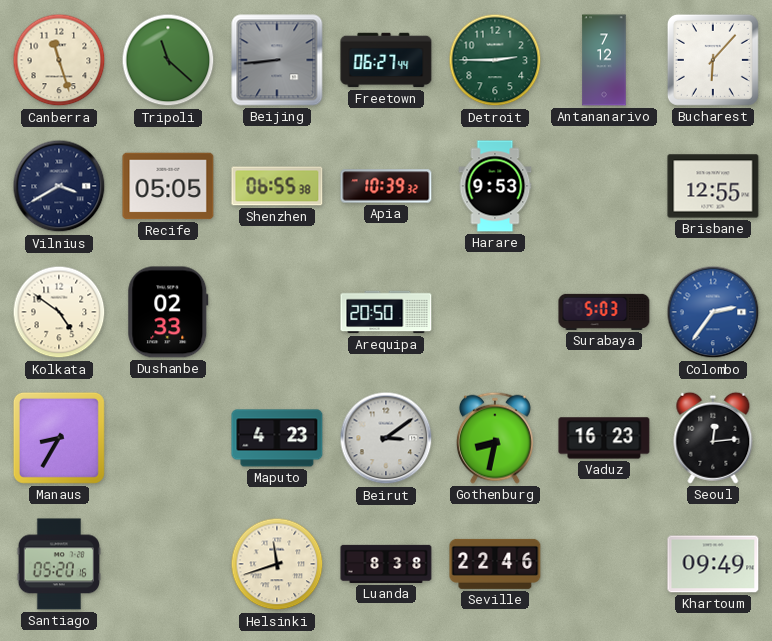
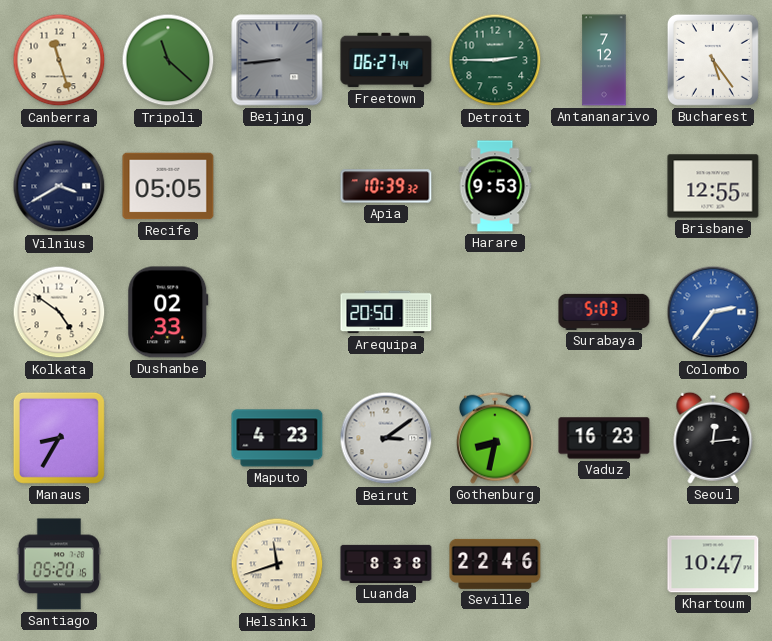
Bucharest: 6:07 -> 5:24 (713, 60)
Shenzhen: 06:55 -> none (277, 186)
Khartoum: 09:49 -> 10:47 (713, 564)
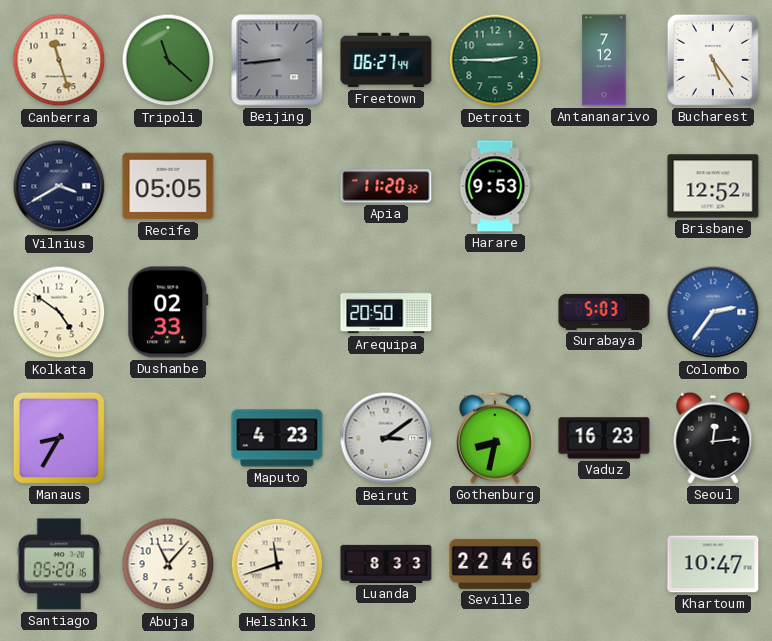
Apia: 10:39 -> 11:20 (386, 186)
Brisbane: 12:55 -> 12:52 (713, 186)
Abuja: none -> 11:07 (168, 564)
Luanda: 8:38 -> 8:33 (386, 564)
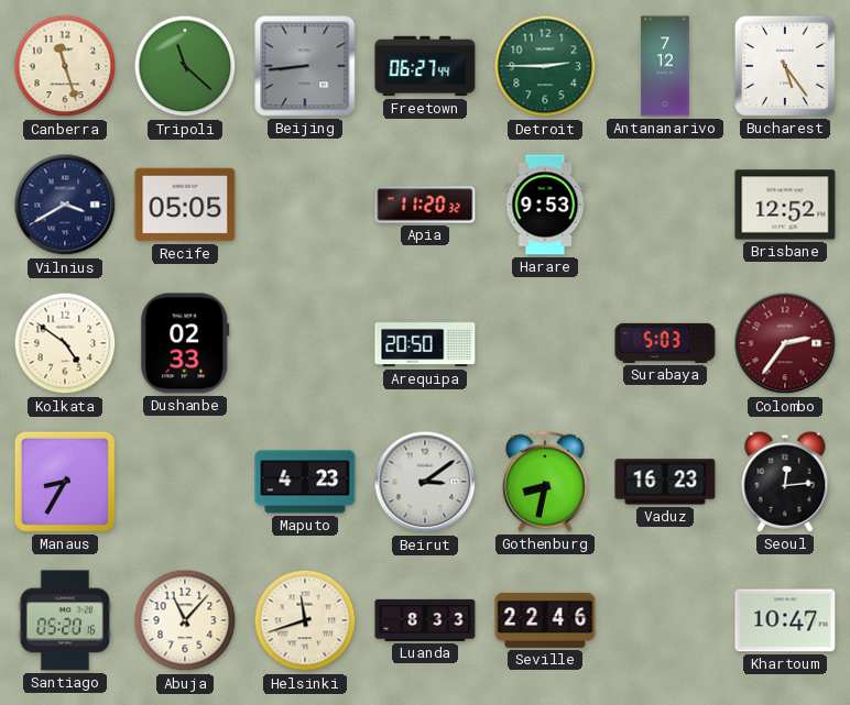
Colombo dial: blue -> burgundy (785, 343)
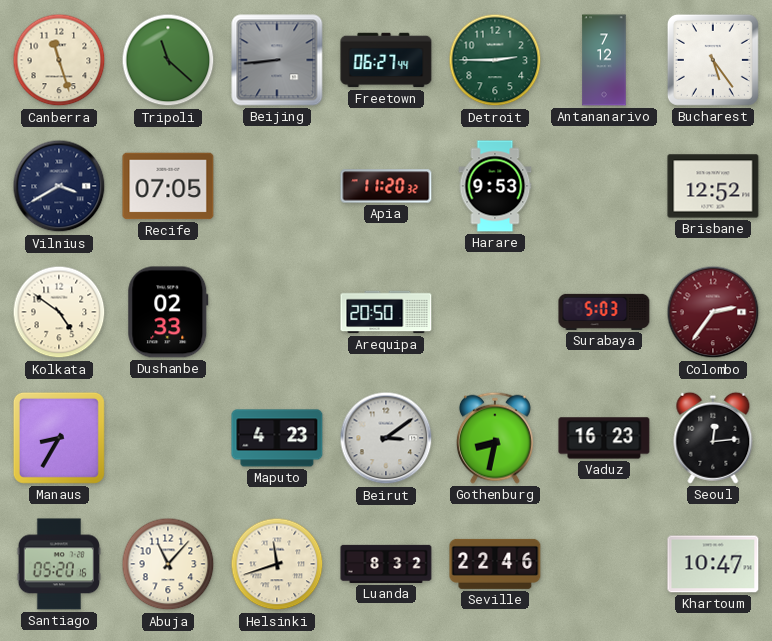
Recife: 05:05 -> 07:05 (168, 186)
Luanda: 8:33 -> 8:32 (386, 564)
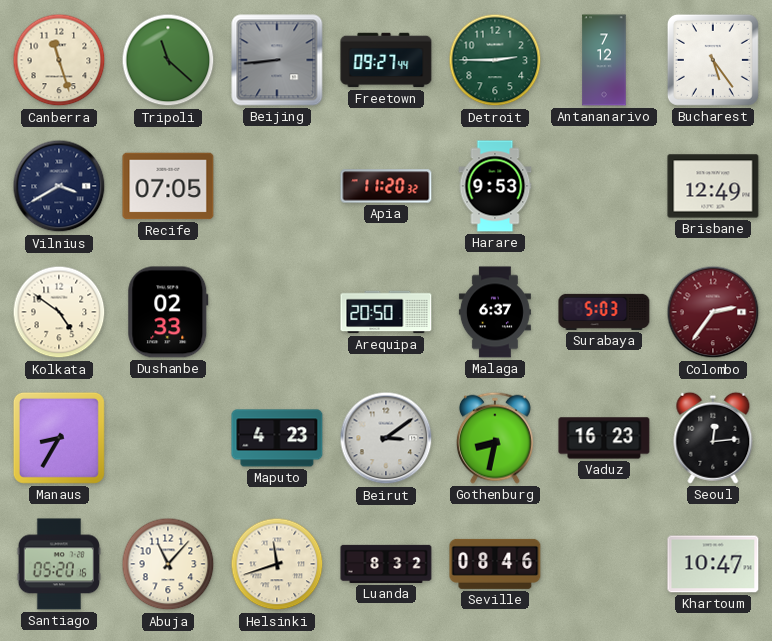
Freetown: 06:27 -> 09:27 (386, 60)
Brisbane: 12:52 -> 12:49 (713, 186)
Malaga: none -> 6:37 (495, 312)
Seville: 22:46 -> 08:46 (495, 564)
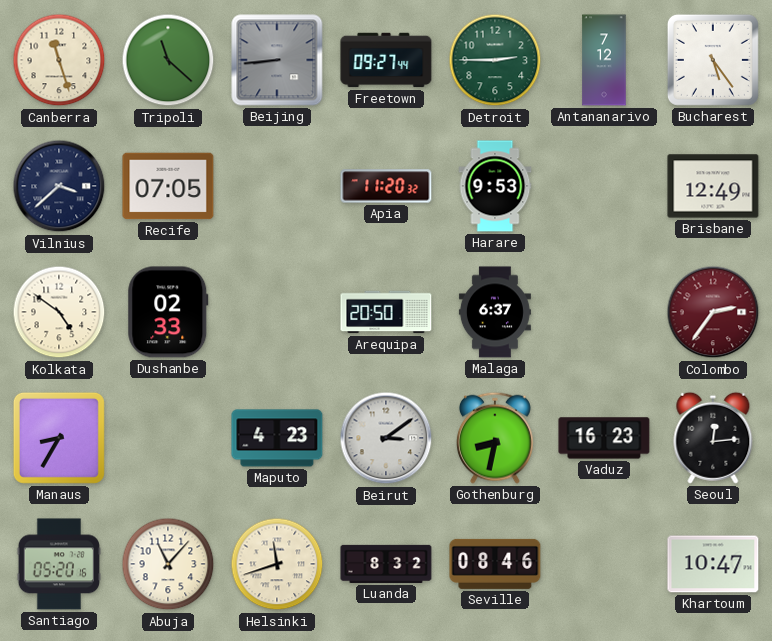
Vilnius: 3:40 -> 3:38 (59, 186)
Surabaya: 5:03 -> none (604, 312)
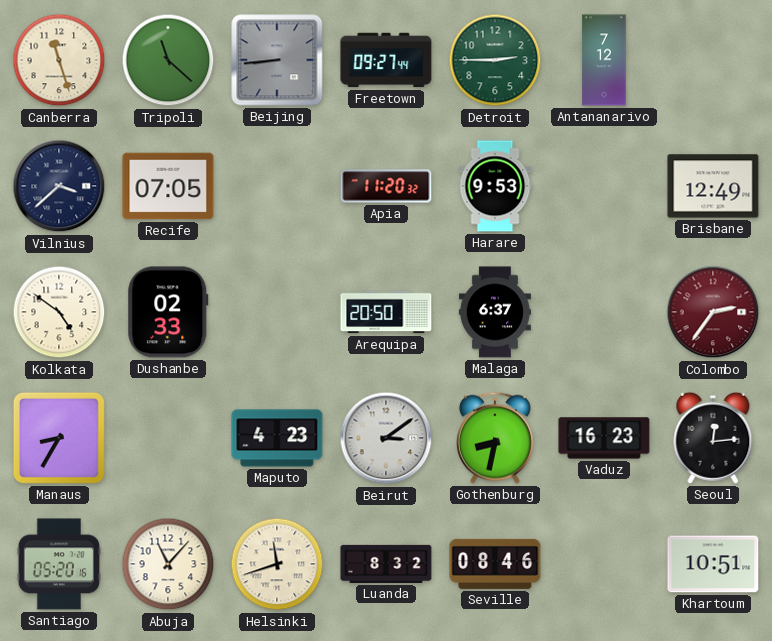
Bucharest: 5:24 -> none (713, 60)
Khartoum: 10:47 -> 10:51 (713, 564)
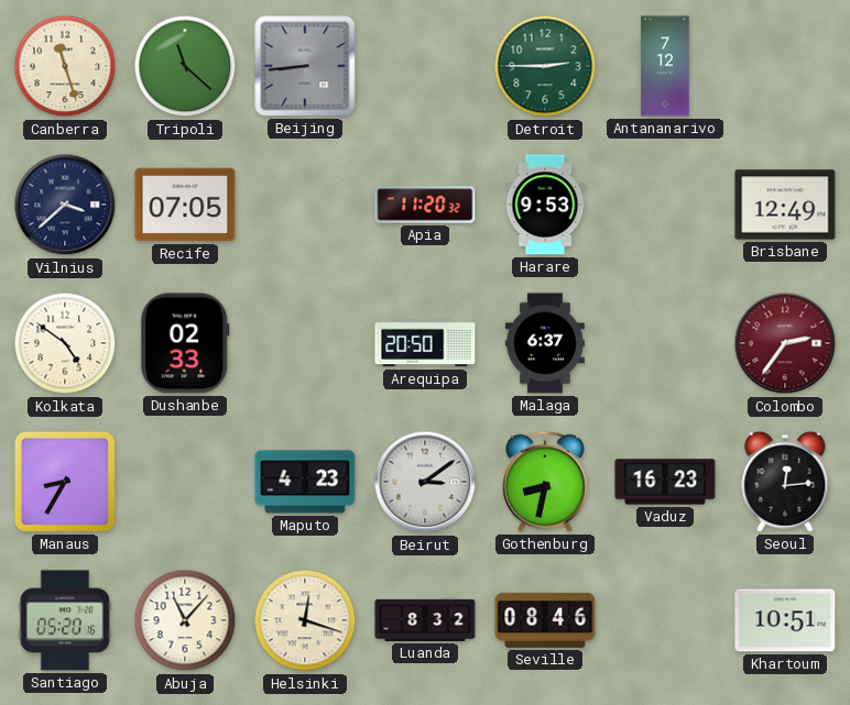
Freetown: 09:27 -> none (386, 60)
Helsinki: 11:42 -> 12:18 (305, 620)
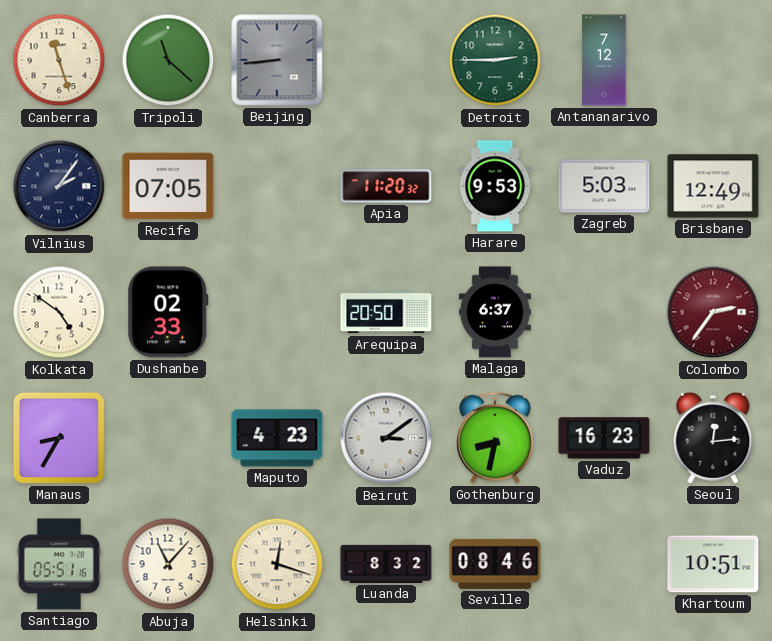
Vilnius: 3:38 -> 2:06 (59, 186)
Zagreb: none -> 5:03 (604, 186)
Santiago: 05:20 -> 05:51 (59, 564)
